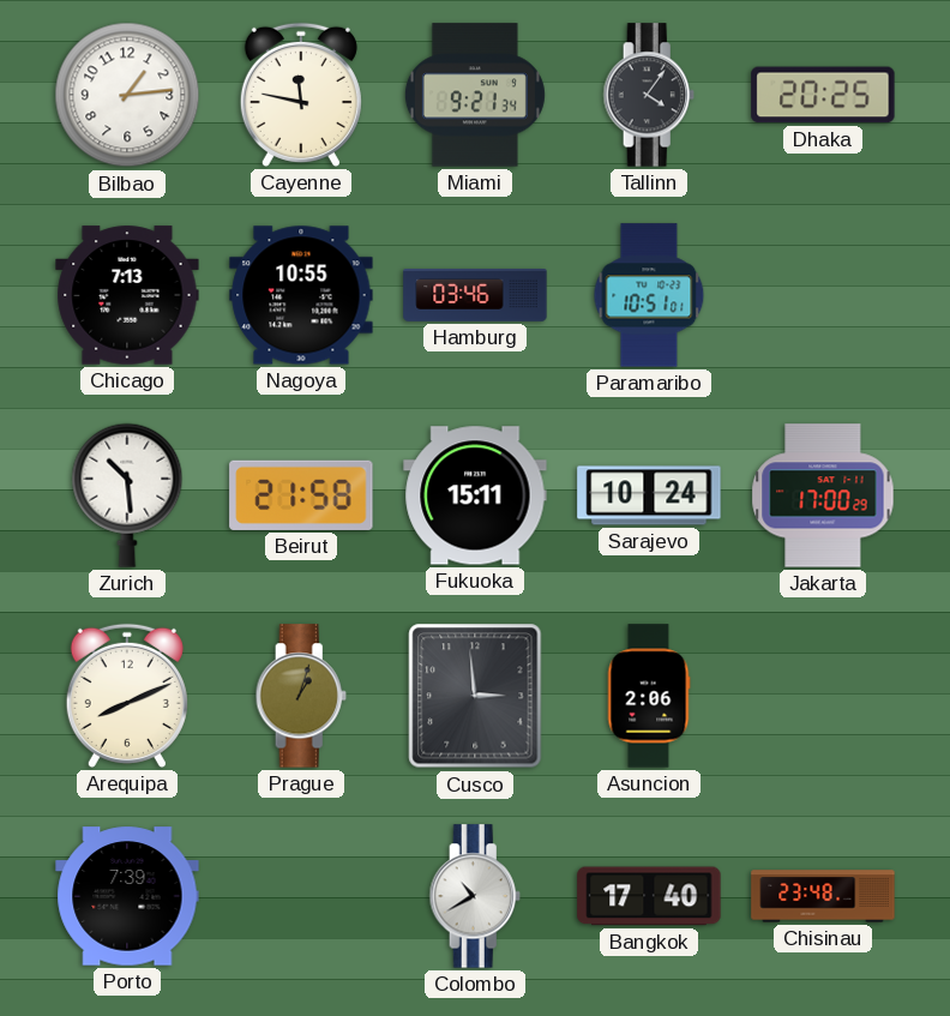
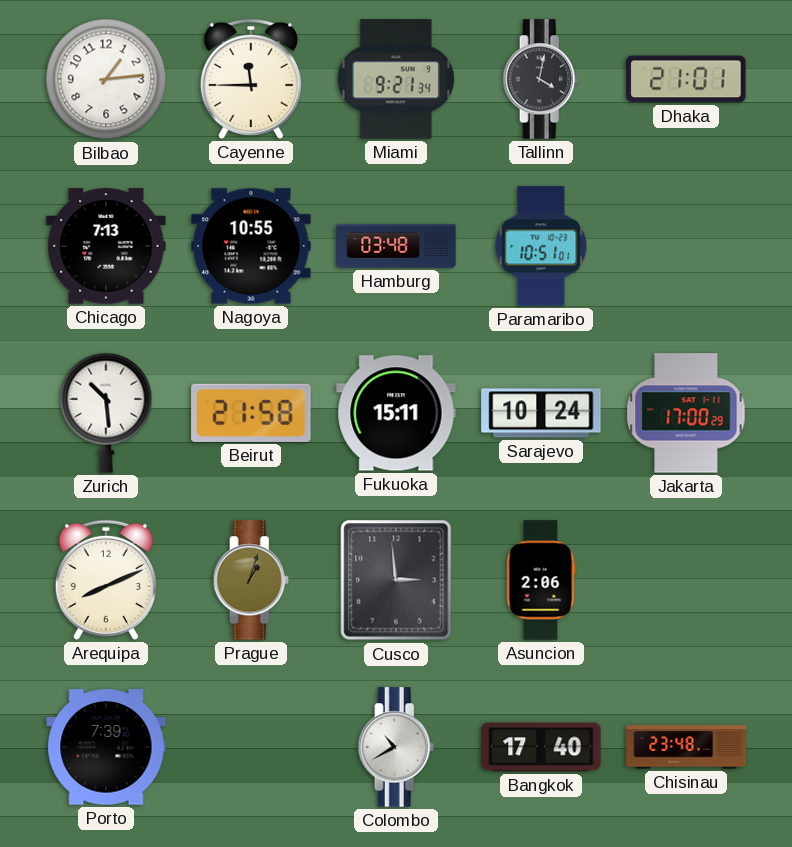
Cayenne: 11:47 -> 11:45 (251, 79)
Tallinn: 4:06 -> 4:02 (541, 79)
Dhaka: 20:25 -> 21:01 (686, 79)
Hamburg: 03:46 -> 03:48 (396, 247)
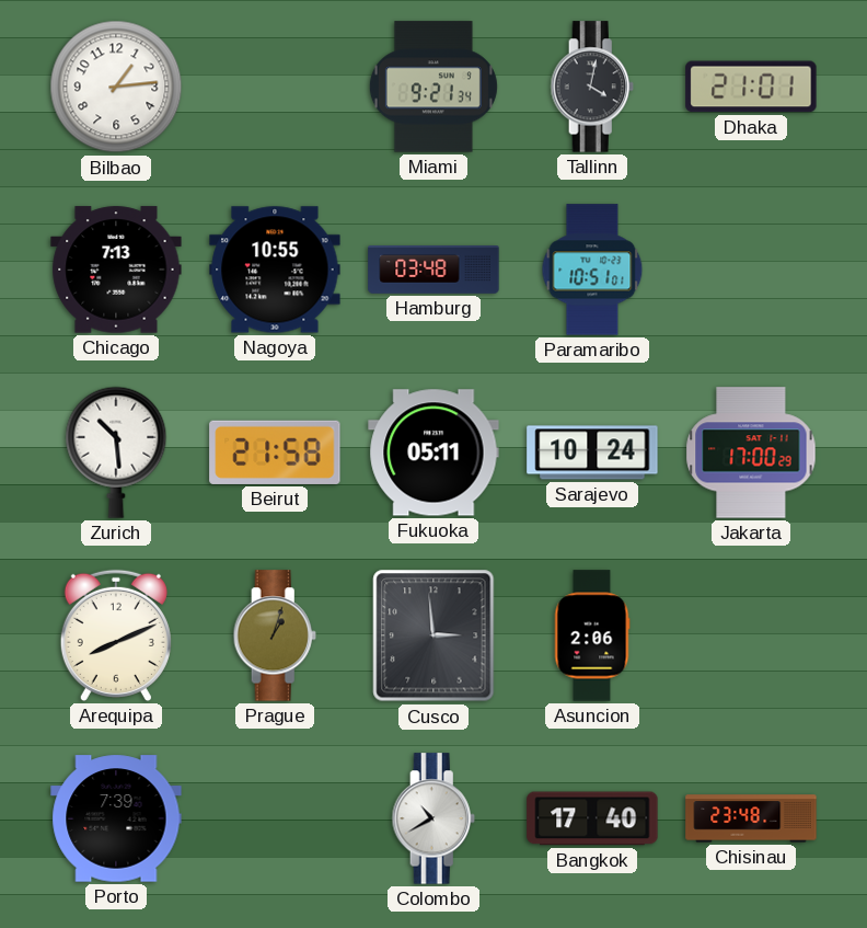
Cayenne: 11:45 -> none (251, 79)
Fukuoka: 15:11 -> 05:11 (433, 452)
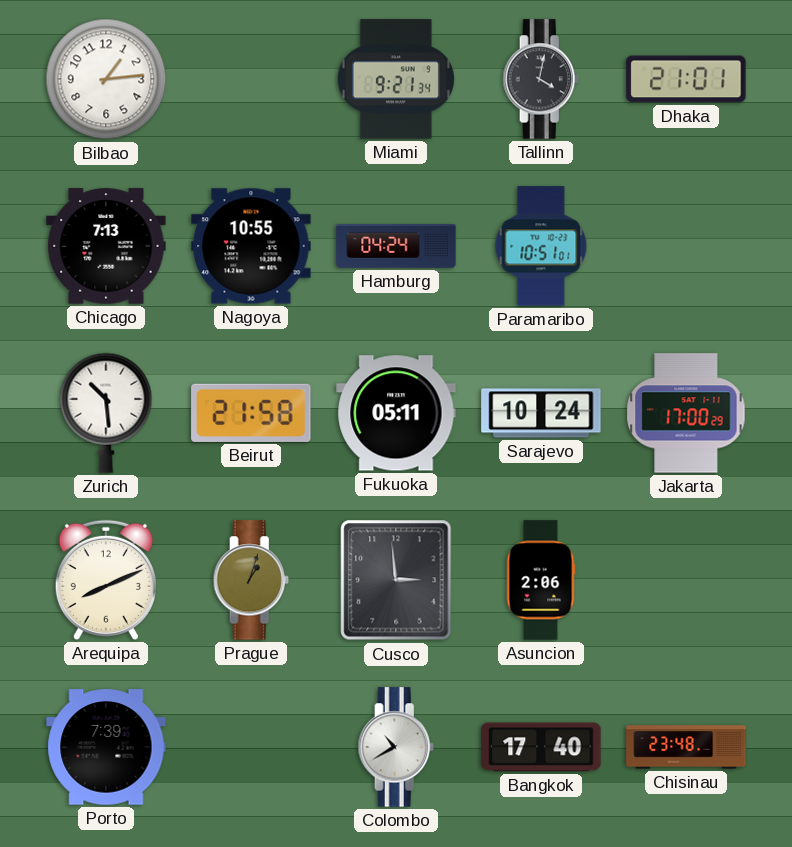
Hamburg: 03:48 -> 04:24 (396, 247)
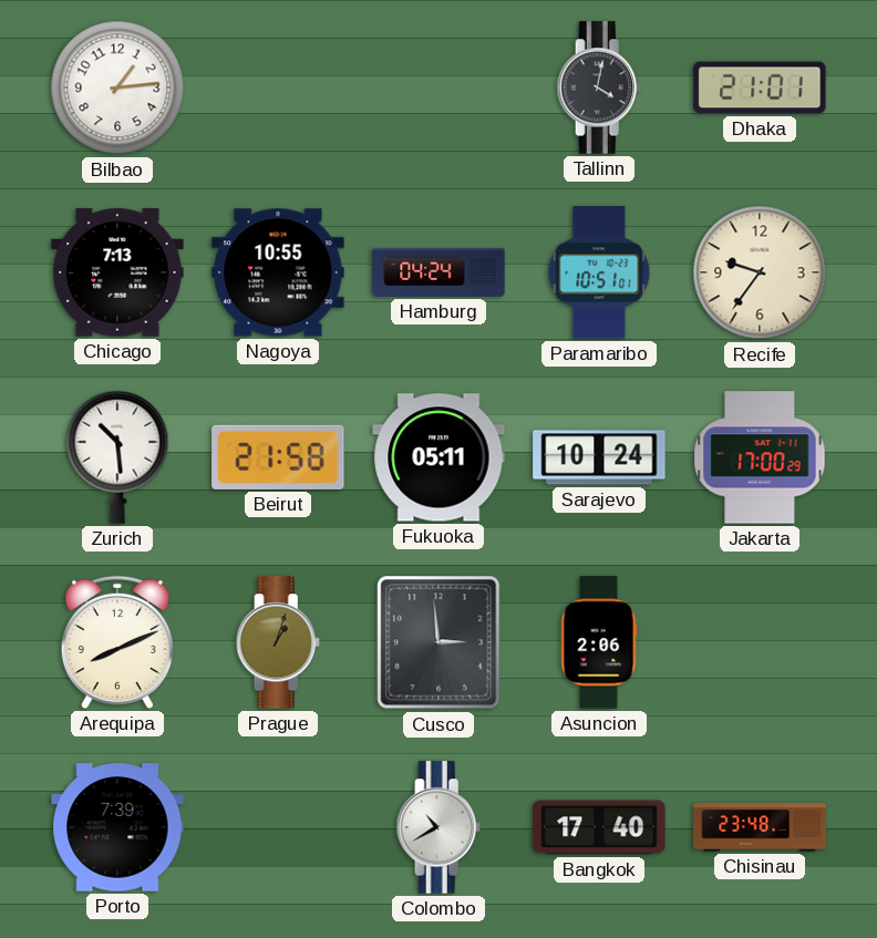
Miami: 9:21 -> none (396, 79)
Recife: none -> 9:36 (760, 272)
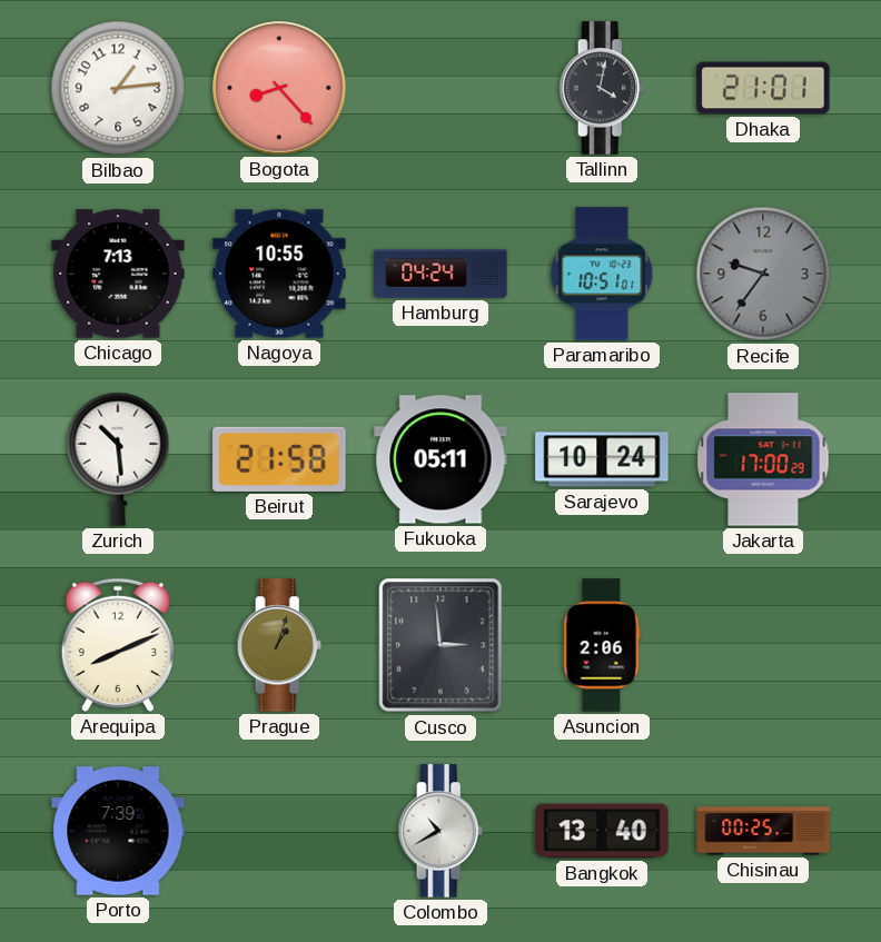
Bogota: none -> 8:23 (279, 88)
Recife dial: cream -> grey (763, 274)
Bangkok: 17:40 -> 13:40 (602, 831)
Chisinau: 23:48 -> 00:25 (763, 831)
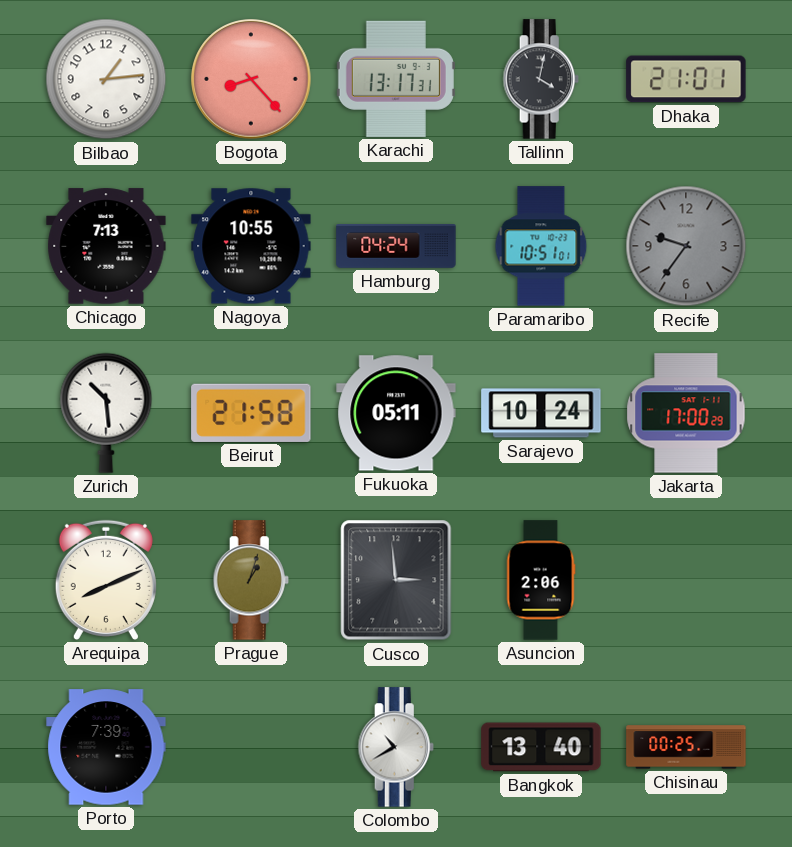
Karachi: none -> 13:17 (396, 79)
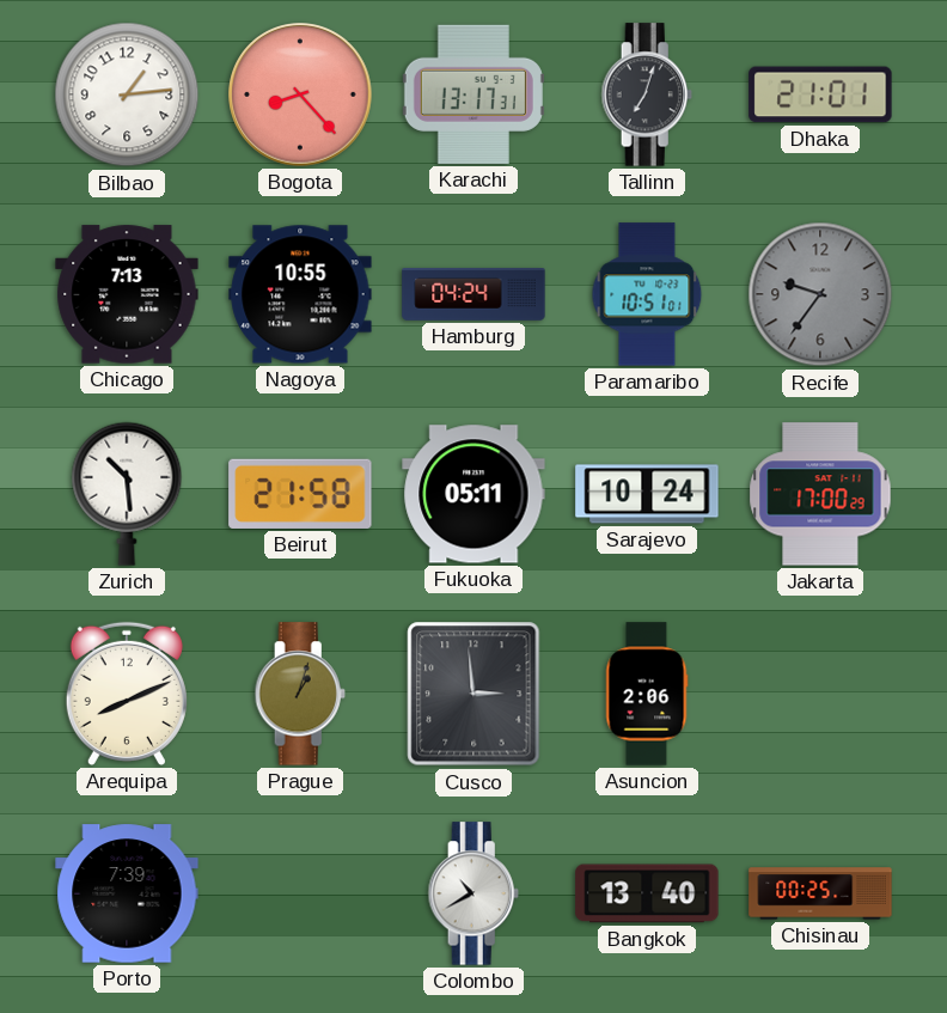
Tallinn: 4:02 -> 7:03 (647, 94)
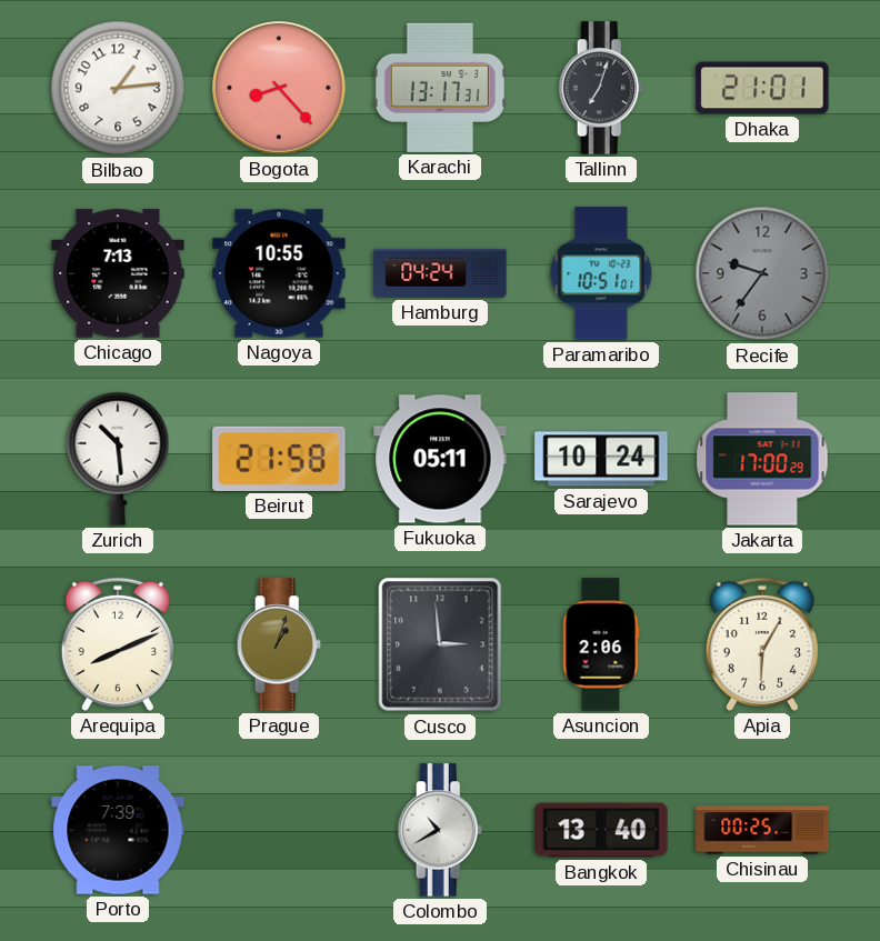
Apia: none -> 6:05 (762, 644)
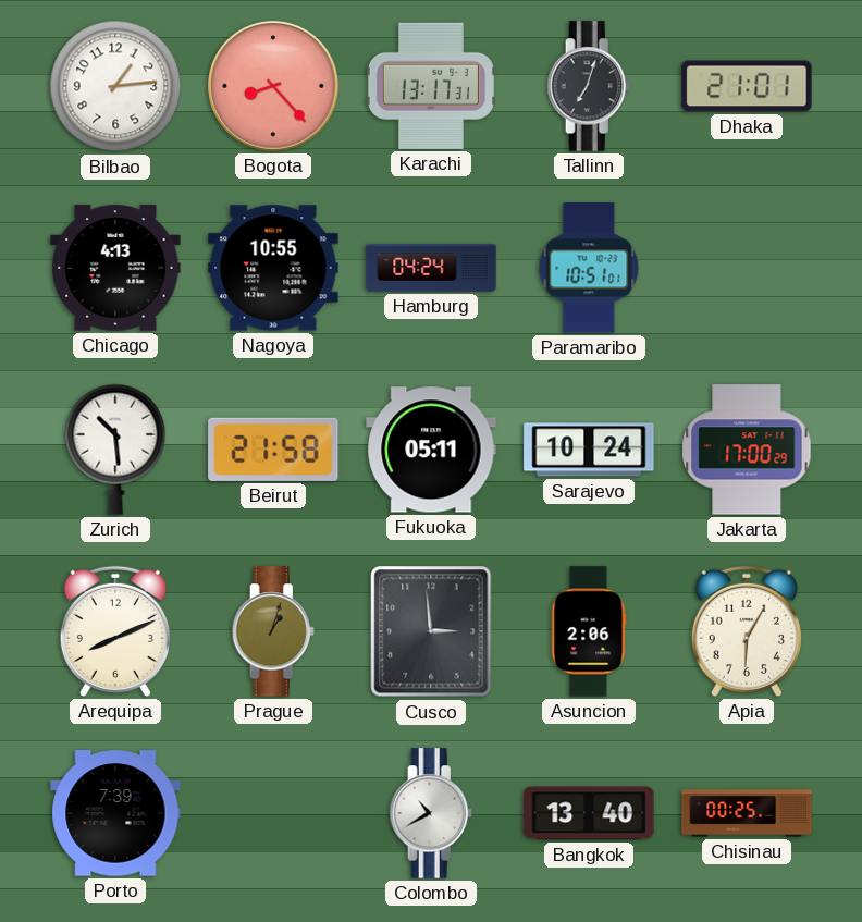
Chicago: 7:13 -> 4:13 (115, 268)
Recife: 9:36 -> none (762, 273)
